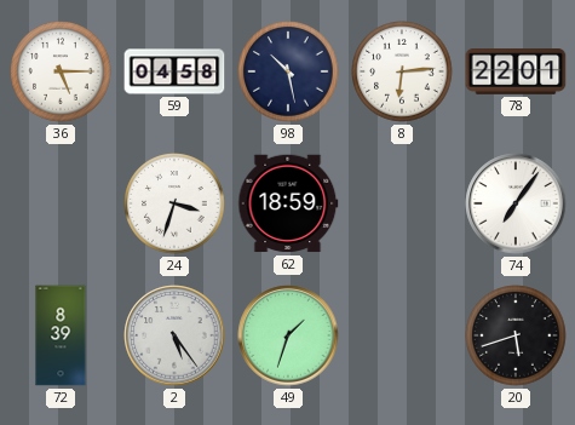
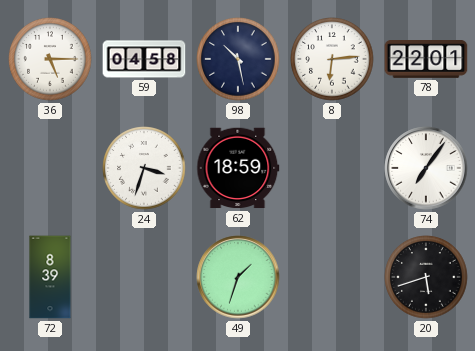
2: 5:24 -> none (174, 335)
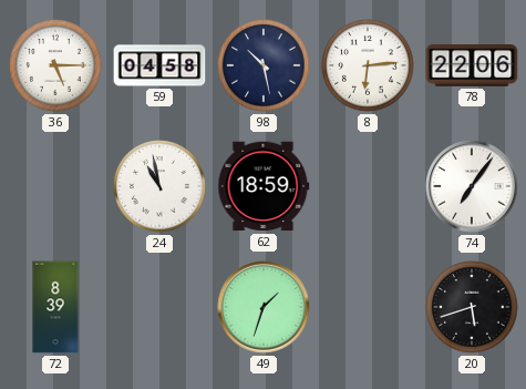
78: 22:01 -> 22:06 (472, 66)
24: 3:33 -> 10:58 (159, 186)
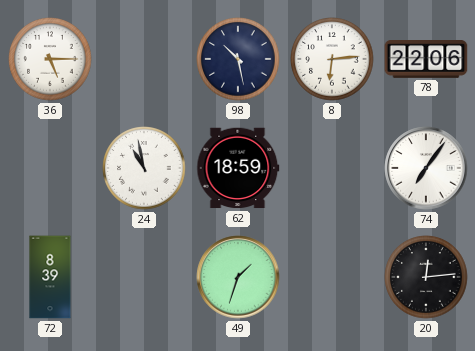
59: 04:58 -> none (159, 65)
20: 5:42 -> 12:14 (426, 277)
